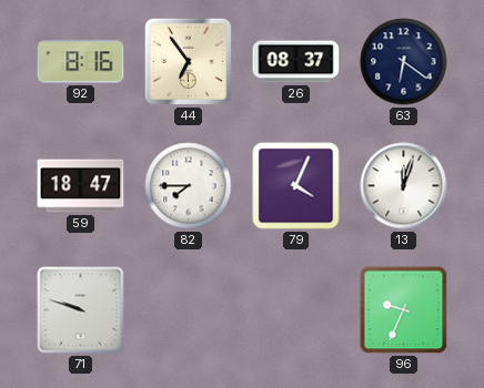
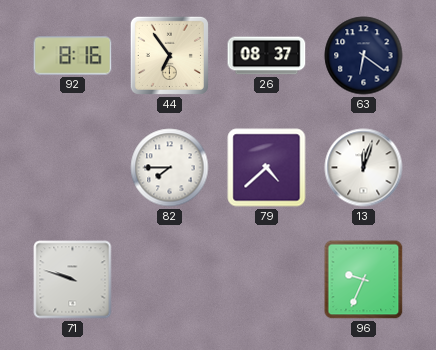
59: 18:47 -> none (81, 186)
79: 4:04 -> 4:38 (267, 168)
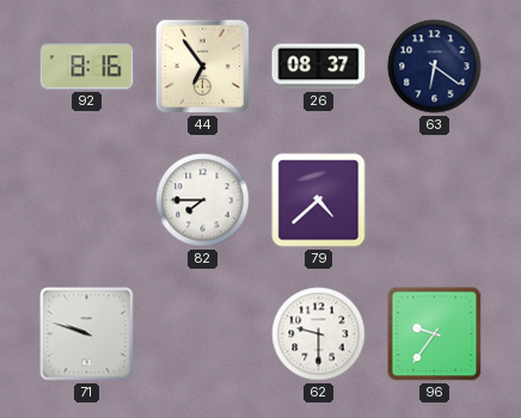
13: 12:03 -> none (364, 168)
62: none -> 9:30 (319, 334)
96: 9:34 -> 9:36 (435, 334)
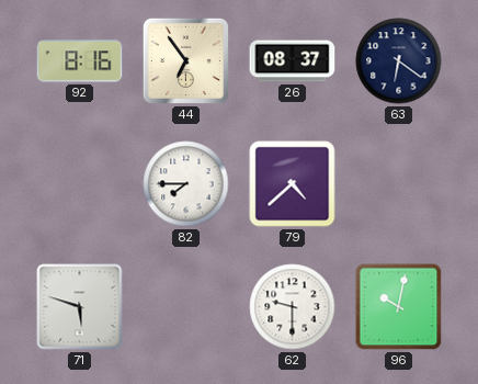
71: 9:48 -> 5:48 (80, 307)
96: 9:36 -> 10:02 (399, 307)
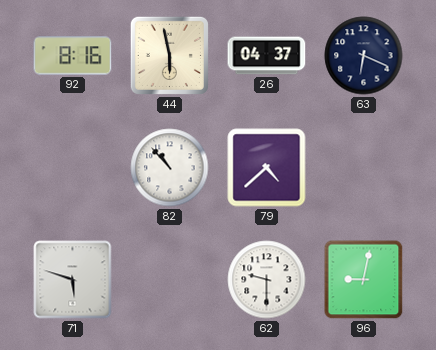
44: 6:54 -> 5:58 (169, 55)
26: 08:37 -> 04:37 (267, 56)
63: 6:21 -> 6:19 (364, 56)
82: 7:45 -> 10:53 (170, 168)
96: 10:02 -> 9:02 (364, 280)
